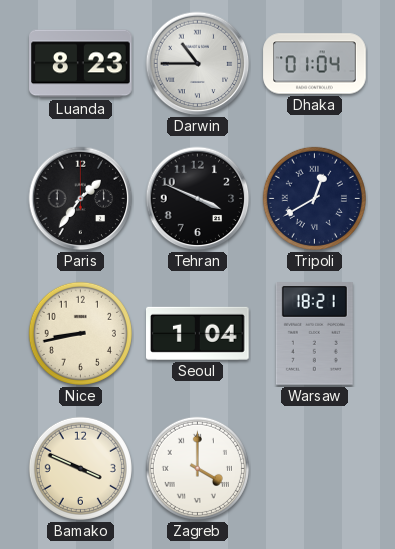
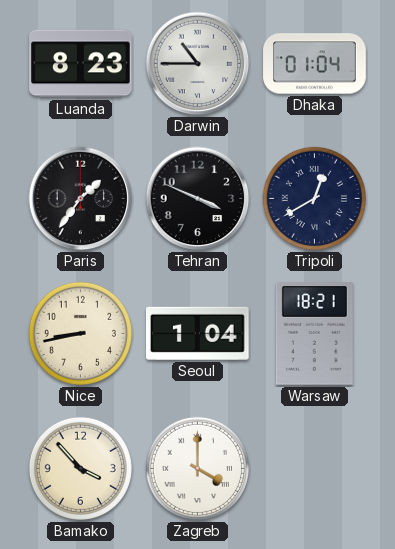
Bamako: 3:49 -> 3:53 (80, 468)
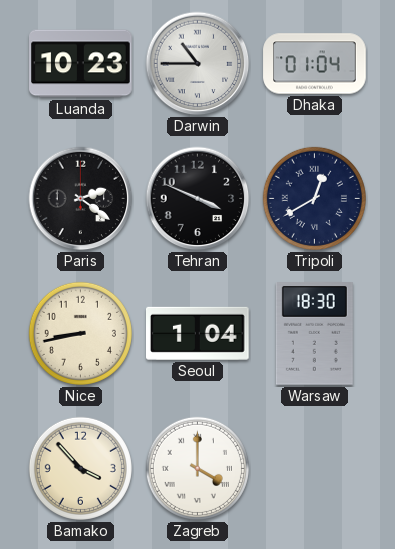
Luanda: 8:23 -> 10:23 (81, 64)
Paris: 1:36 -> 2:21 (81, 199)
Warsaw: 18:21 -> 18:30 (314, 334)
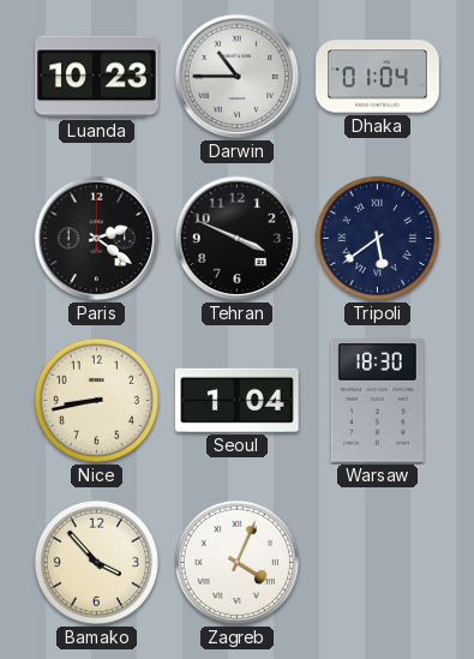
Tripoli: 12:40 -> 5:39 (377, 238)
Zagreb: 4:00 -> 4:04 (236, 562)
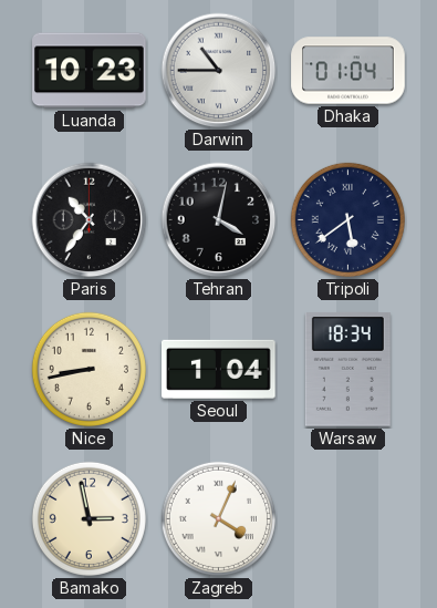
Paris: 2:21 -> 10:36 (90, 220)
Tehran: 3:49 -> 4:02 (219, 220)
Warsaw: 18:30 -> 18:34 (347, 370)
Bamako: 3:53 -> 2:58 (89, 518)
